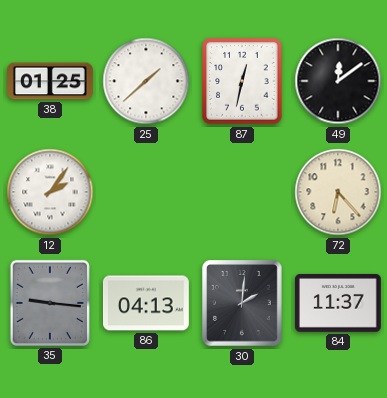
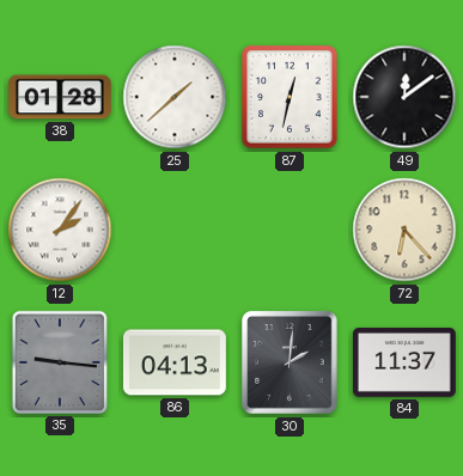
38: 01:25 -> 01:28 (61, 97)
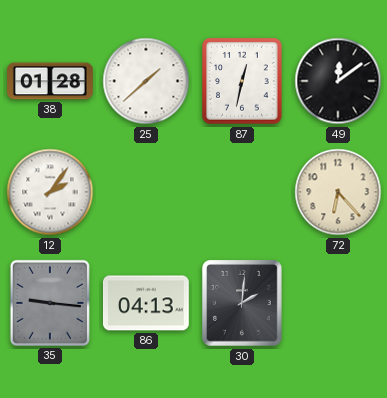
84: 11:37 -> none (404, 362)
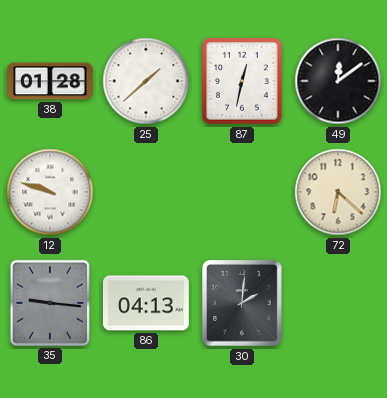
12: 2:06 -> 9:48 (50, 192)
72: 6:23 -> 6:22 (338, 192)
